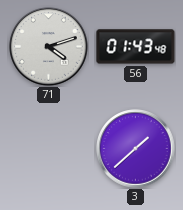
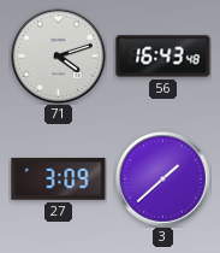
56: 01:43 -> 16:43 (163, 57)
27: none -> 3:09 (59, 180)
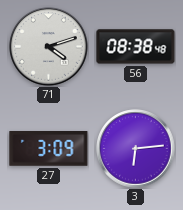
56: 16:43 -> 08:38 (136, 47)
3: 1:38 -> 6:14 (136, 149)
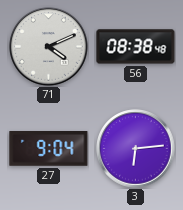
71: 4:12 -> 4:11 (49, 47)
27: 3:09 -> 9:04 (49, 149)
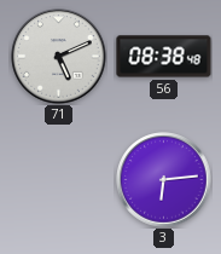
71: 4:11 -> 5:11 (59, 57)
27: 9:04 -> none (49, 149)
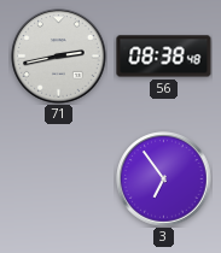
71: 5:11 -> 2:43 (59, 57)
3: 6:14 -> 6:54 (164, 180)
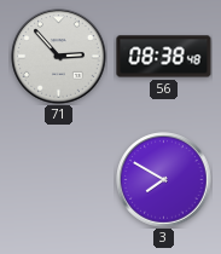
71: 2:43 -> 2:53 (59, 57)
3: 6:54 -> 7:50 (164, 180)
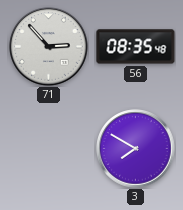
56: 08:38 -> 08:35 (136, 47)
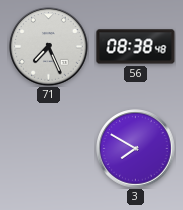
71: 2:53 -> 7:26 (49, 47)
56: 08:35 -> 08:38 (136, 47)
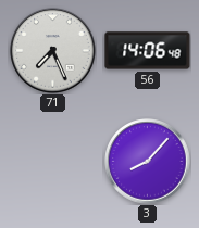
56: 08:38 -> 14:06 (148, 51)
3: 7:50 -> 8:07 (148, 162)
